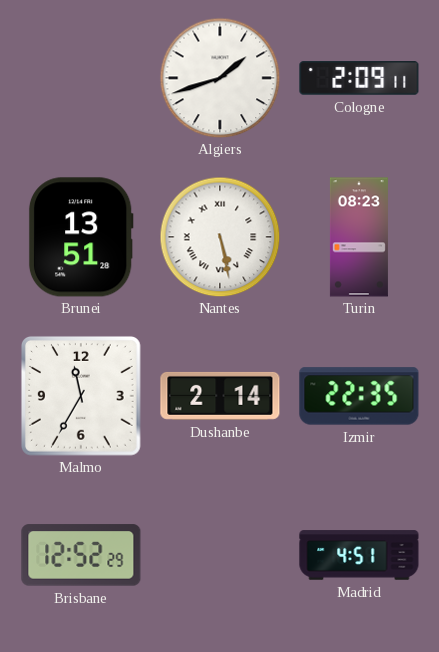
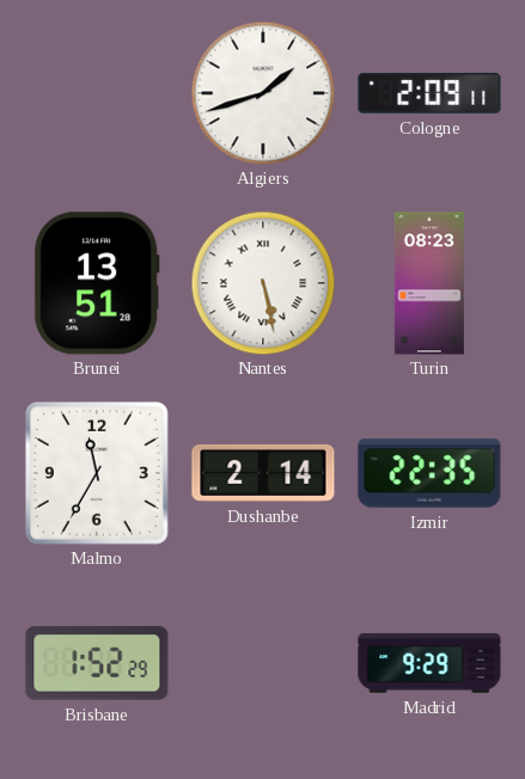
Brisbane: 12:52 -> 1:52 (97, 663)
Madrid: 4:51 -> 9:29 (429, 663)
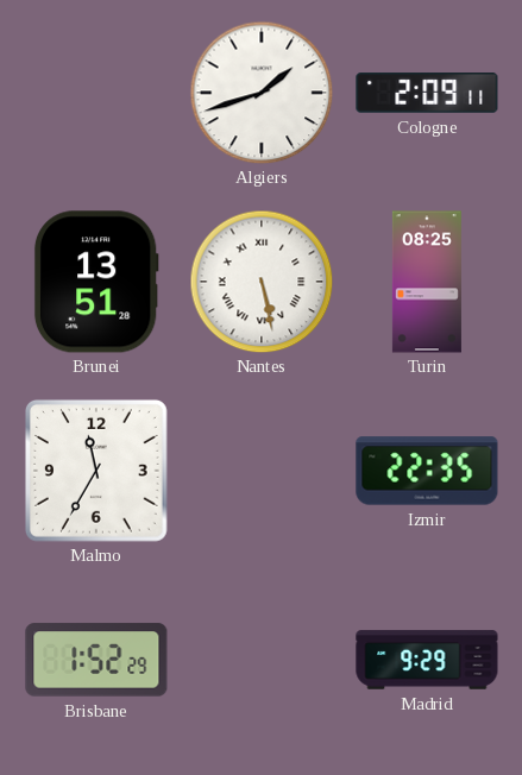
Turin: 08:23 -> 08:25 (427, 282)
Dushanbe: 2:14 -> none (263, 473)
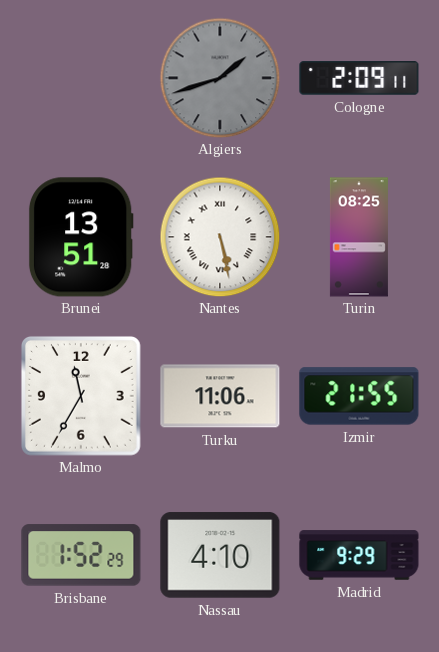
Algiers dial: white -> grey (220, 78)
Turku: none -> 11:06 (220, 396)
Izmir: 22:35 -> 21:55 (359, 396)
Nassau: none -> 4:10 (220, 555)
